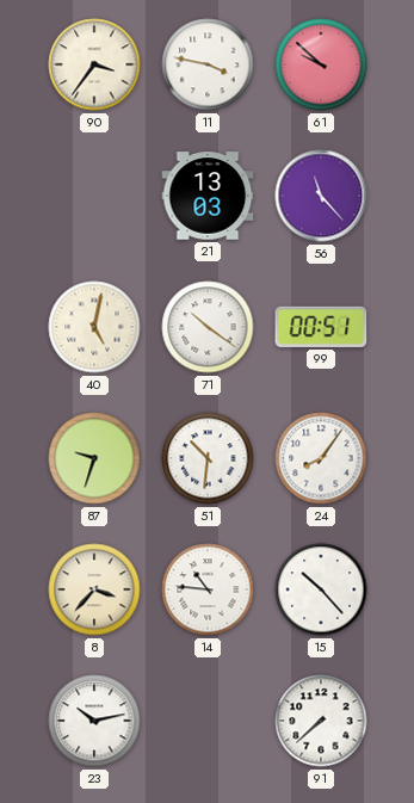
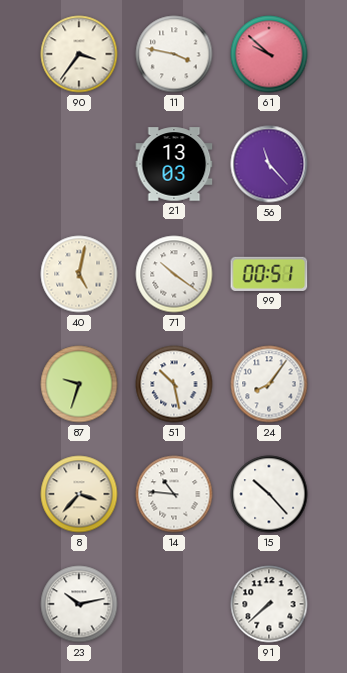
51: 10:31 -> 10:28 (174, 384)
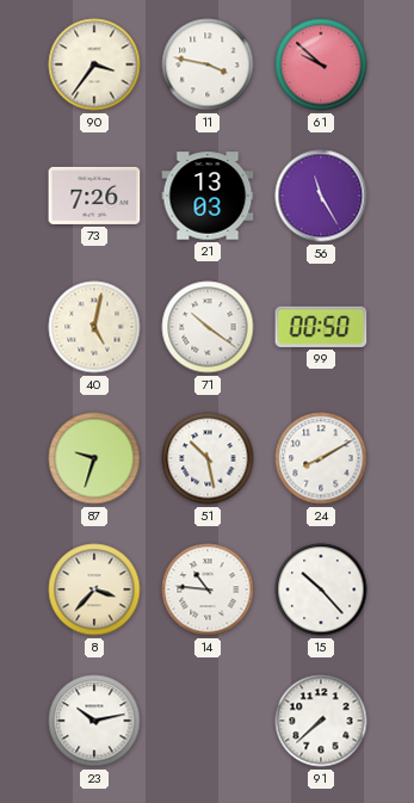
73: none -> 7:26 (94, 196)
56: 11:23 -> 11:25 (321, 196)
99: 00:51 -> 00:50 (321, 327)
24: 8:06 -> 8:10 (321, 458)
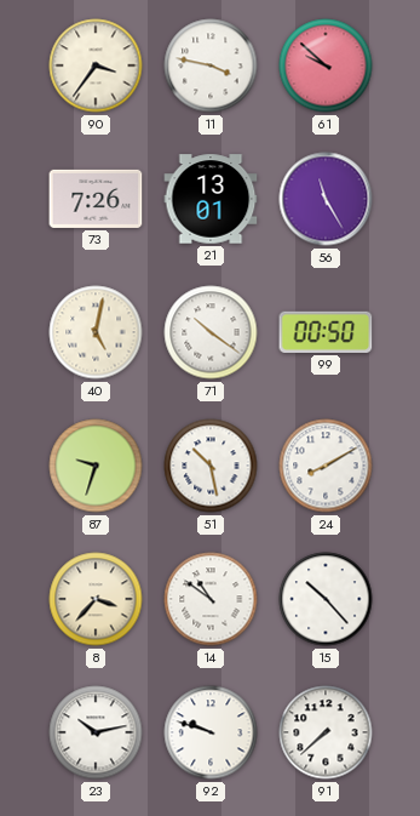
21: 13:03 -> 13:01 (211, 199)
14: 10:46 -> 10:51 (211, 599)
92: none -> 9:48 (211, 732)
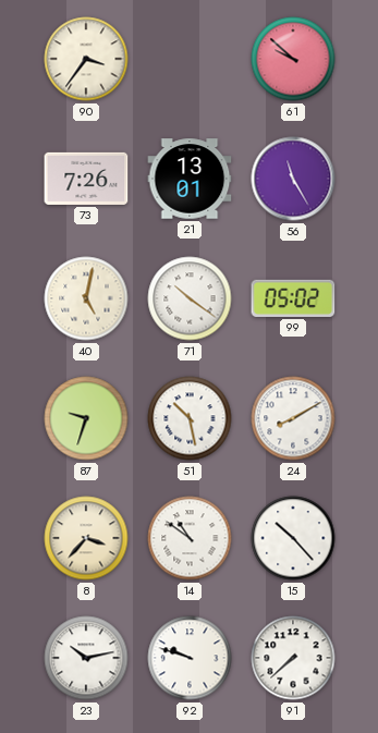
11: 3:47 -> none (211, 65)
99: 00:50 -> 05:02 (293, 298)
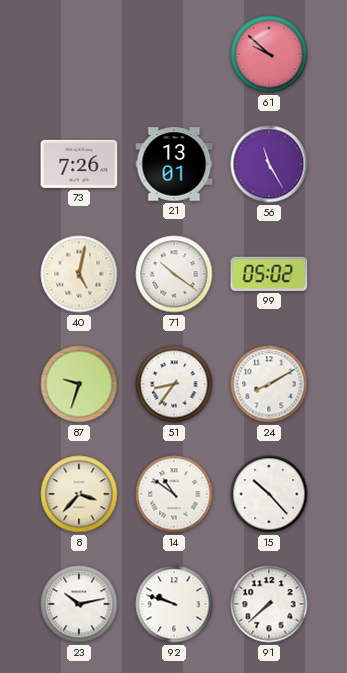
90: 3:36 -> none (86, 59)
51: 10:28 -> 8:36 (174, 384)
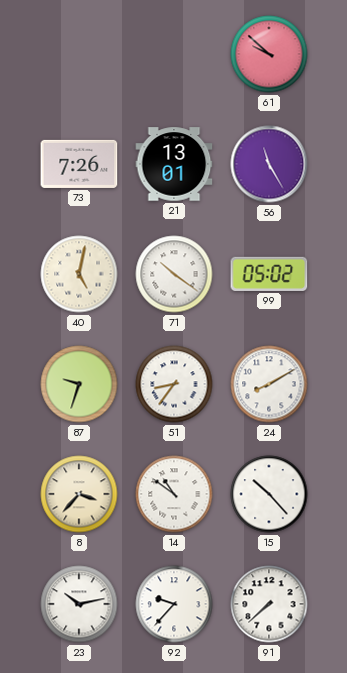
92: 9:48 -> 9:37 (174, 604)
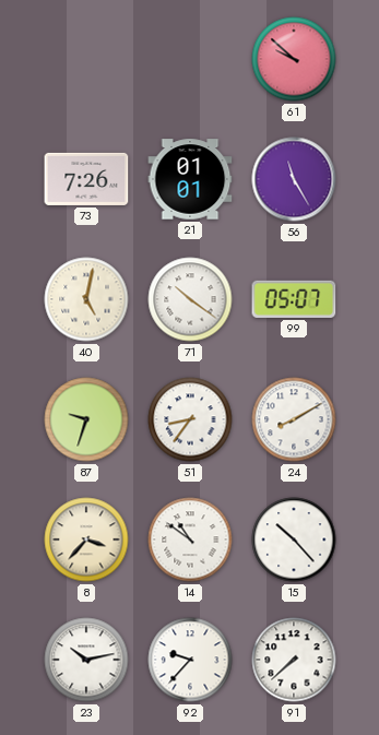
21: 13:01 -> 01:01 (190, 179)
99: 05:02 -> 05:07 (294, 299)
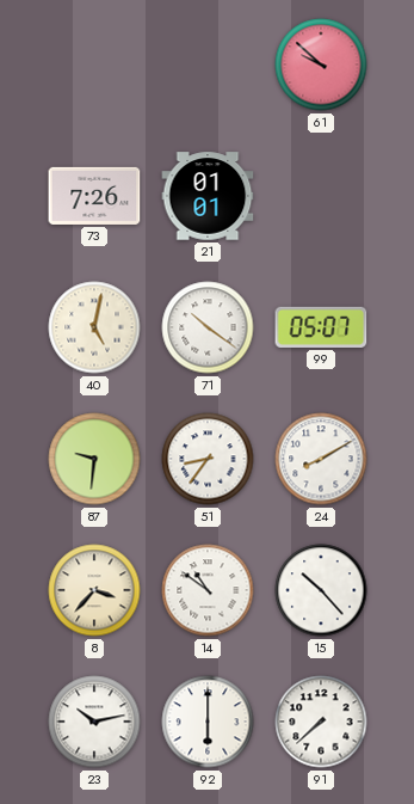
56: 11:25 -> none (294, 179)
87: 9:33 -> 9:31 (94, 459)
92: 9:37 -> 6:00 (208, 722)
